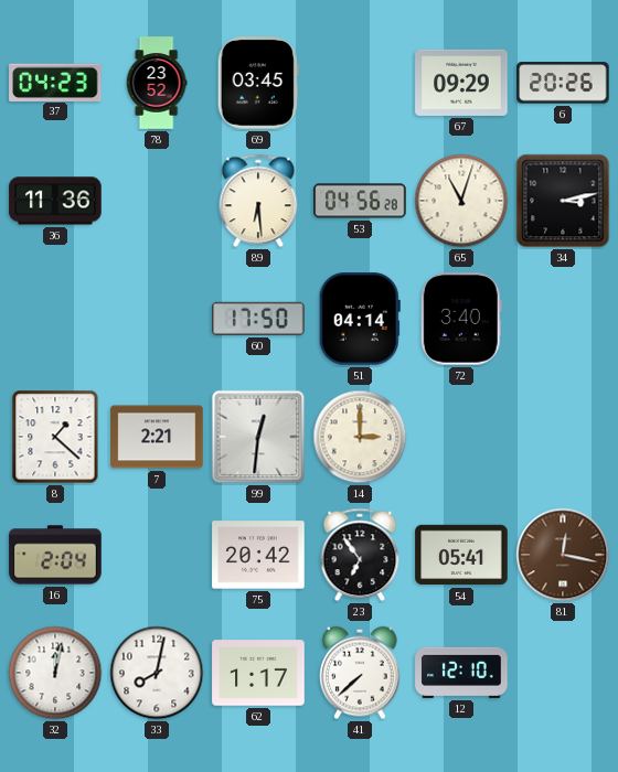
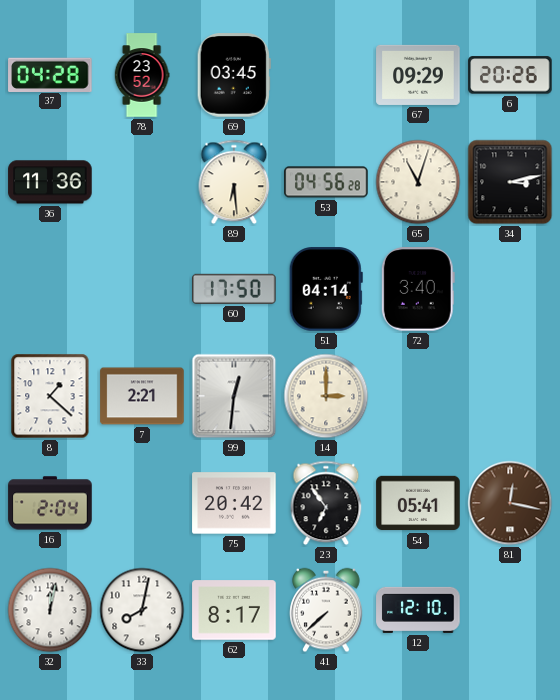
37: 04:23 -> 04:28 (50, 74)
62: 1:17 -> 8:17 (234, 610)
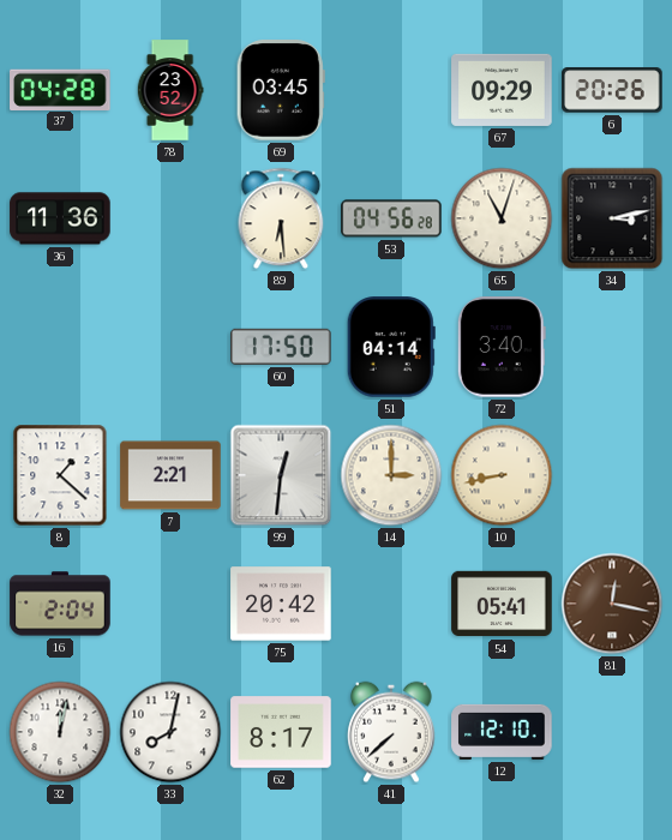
10: none -> 8:43 (502, 475)
23: 6:54 -> none (326, 503)
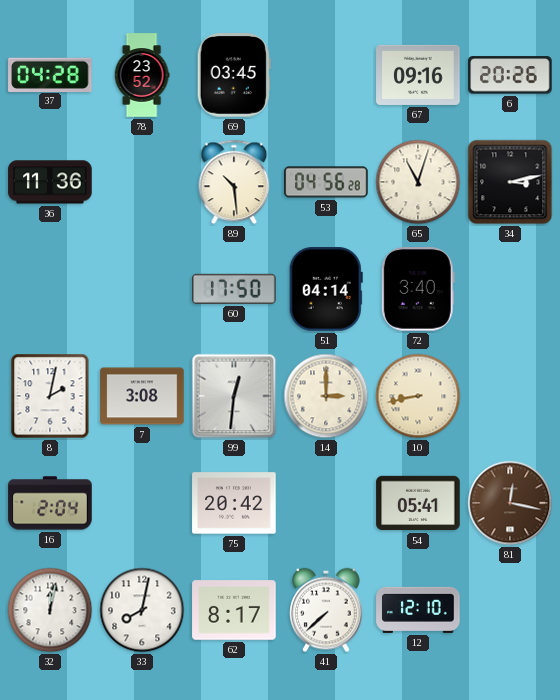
67: 09:29 -> 09:16 (418, 75)
89: 6:29 -> 10:29 (234, 182)
8: 1:22 -> 2:02 (50, 396)
7: 2:21 -> 3:08 (142, 396)
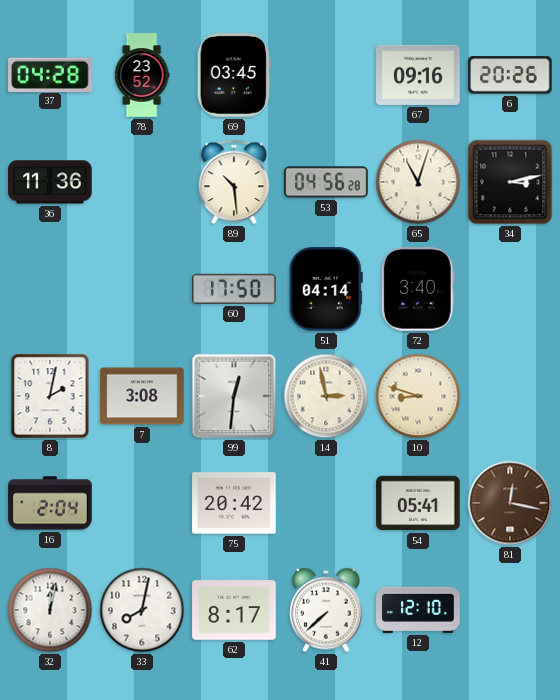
14: 3:00 -> 2:58 (326, 396)
10: 8:43 -> 8:48 (418, 396)
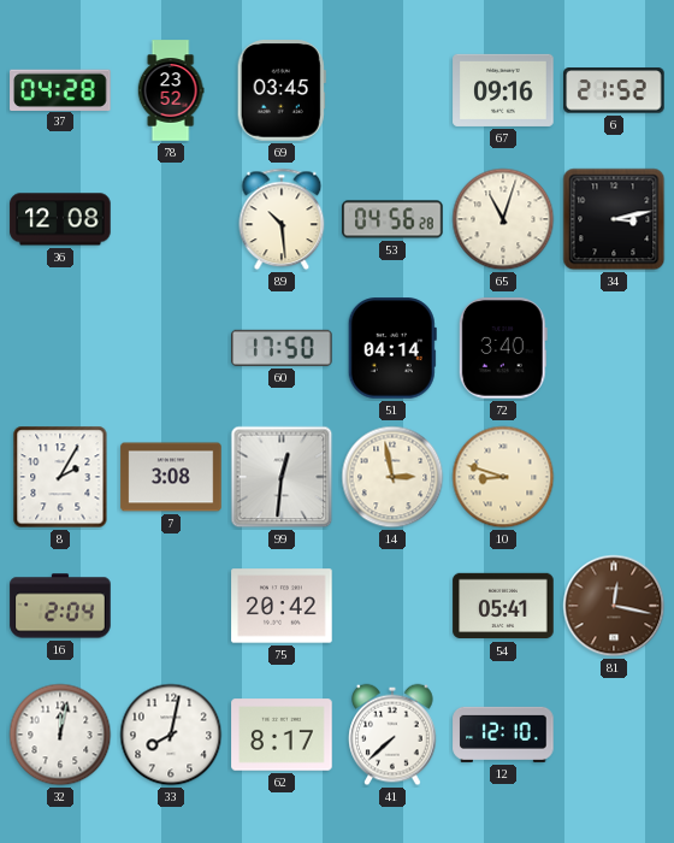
6: 20:26 -> 21:52 (614, 90)
36: 11:36 -> 12:08 (60, 219)
8: 2:02 -> 2:05 (60, 477)
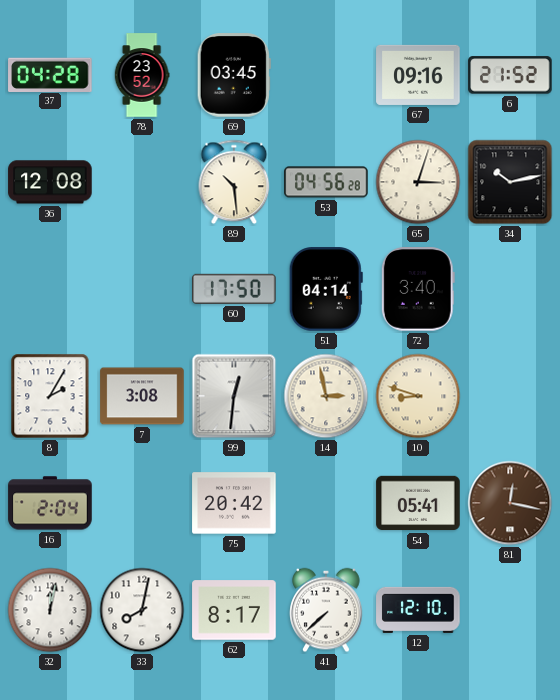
65: 11:03 -> 3:03 (418, 182)
34: 3:13 -> 10:13 (510, 182)
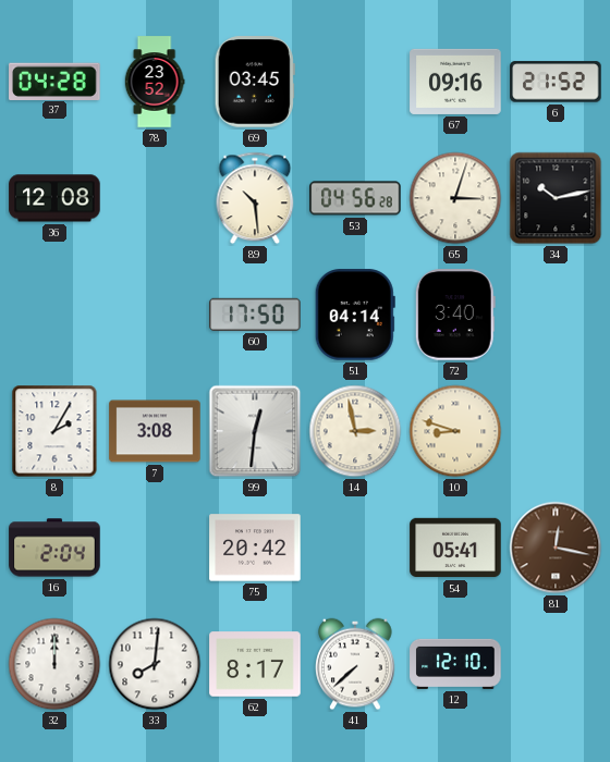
32: 12:02 -> 12:00 (54, 664)
33: 8:02 -> 8:01 (155, 664)
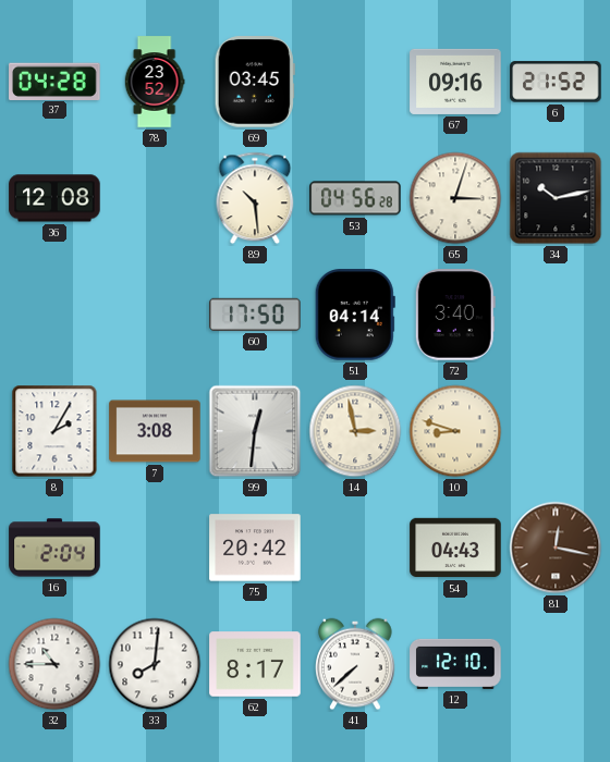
54: 05:41 -> 04:43 (455, 548)
32: 12:00 -> 10:45 (54, 664)
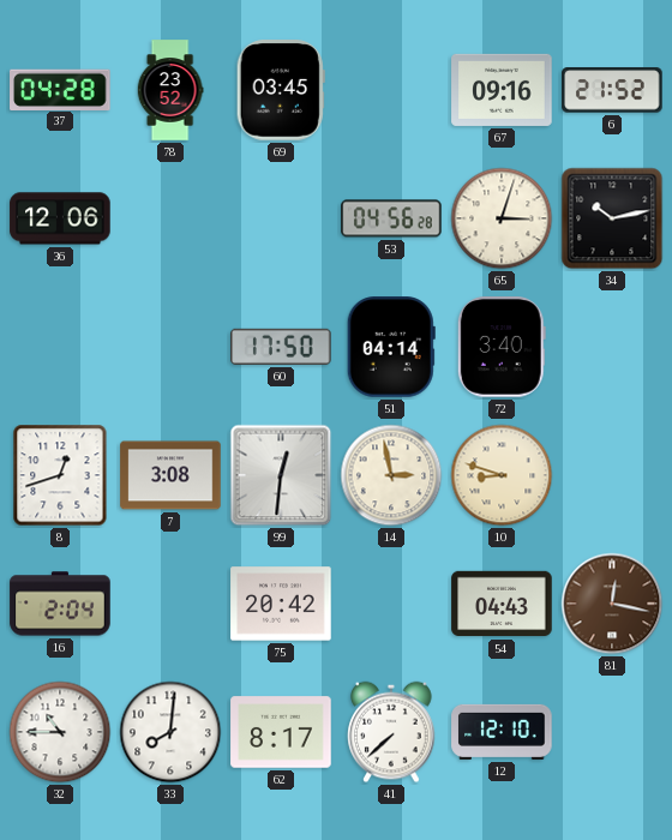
36: 12:08 -> 12:06 (60, 218)
89: 10:29 -> none (255, 198)
8: 2:05 -> 12:42 (60, 475)
